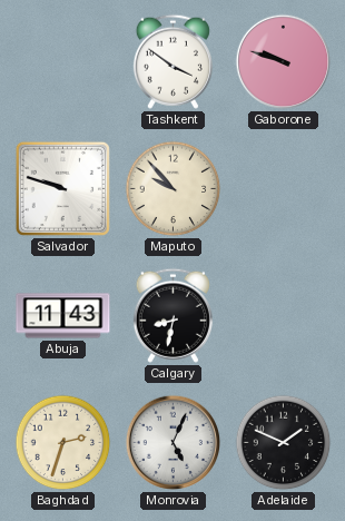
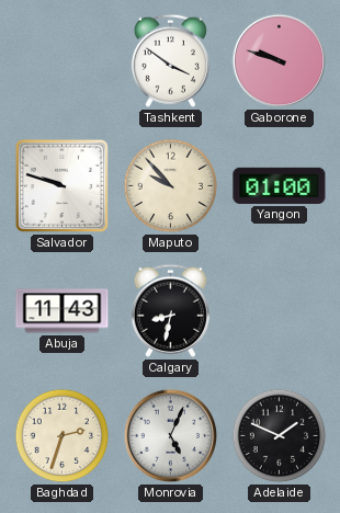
Yangon: none -> 01:00 (280, 185)
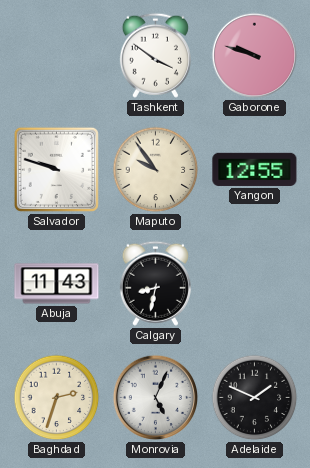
Maputo: 9:53 -> 9:54 (156, 170)
Yangon: 01:00 -> 12:55 (255, 169)
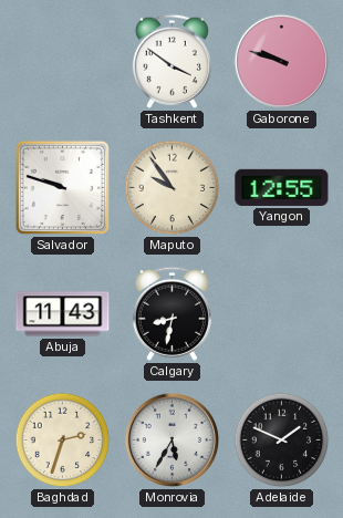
Monrovia: 5:04 -> 5:35 (173, 441)
